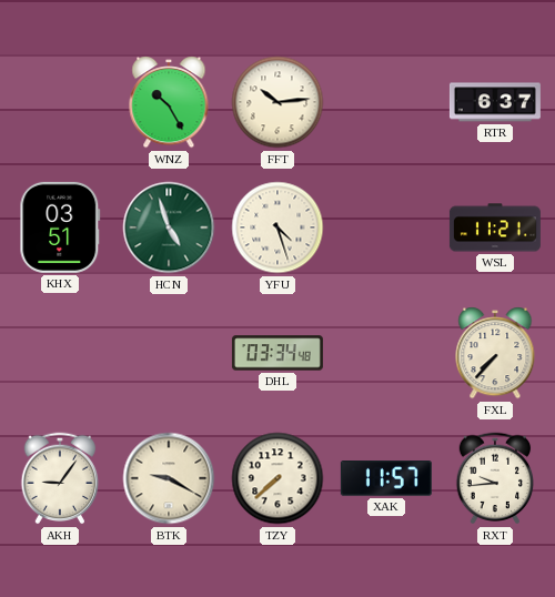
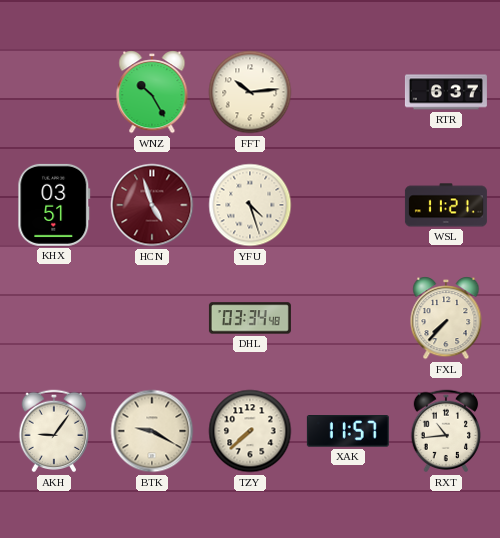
HCN dial: green -> burgundy (152, 205)
RXT: 9:44 -> 10:44 (446, 431)
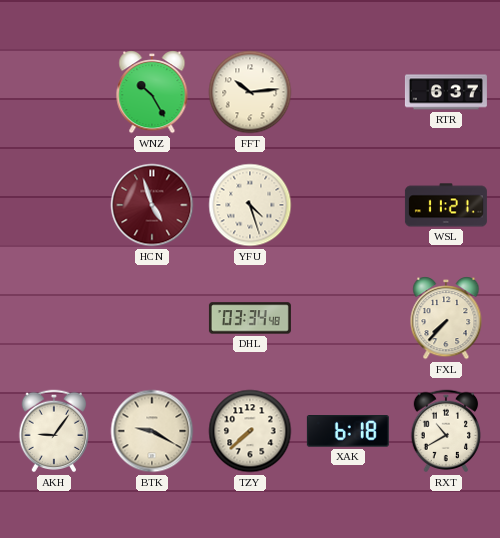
KHX: 03:51 -> none (54, 205)
XAK: 11:57 -> 6:18 (348, 432)
RXT: 10:44 -> 10:40 (446, 431)
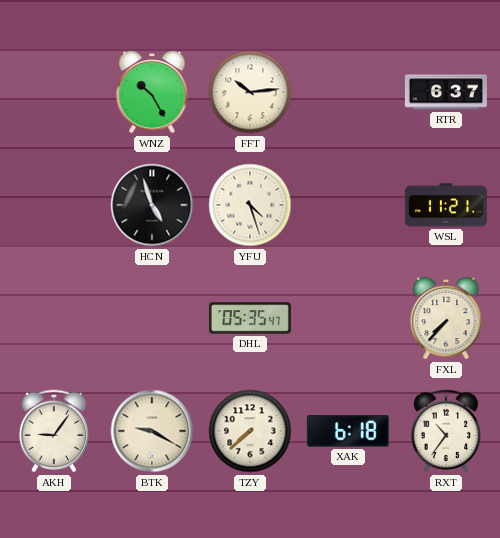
HCN dial: burgundy -> black (152, 205)
DHL: 03:34 -> 05:35 (250, 318)
RXT: 10:40 -> 10:36 (446, 431)
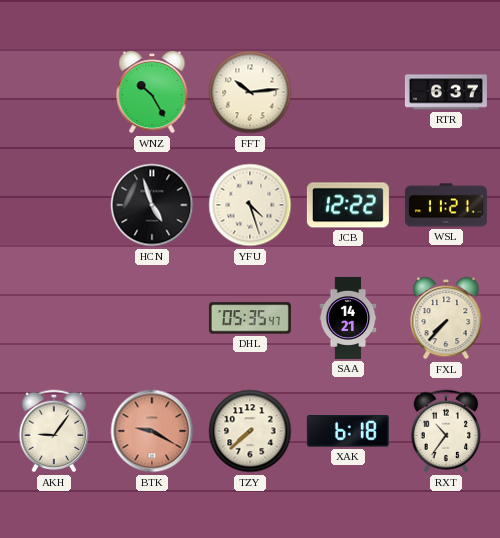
JCB: none -> 12:22 (348, 205)
SAA: none -> 14:21 (348, 318)
BTK dial: cream -> salmon (152, 431)
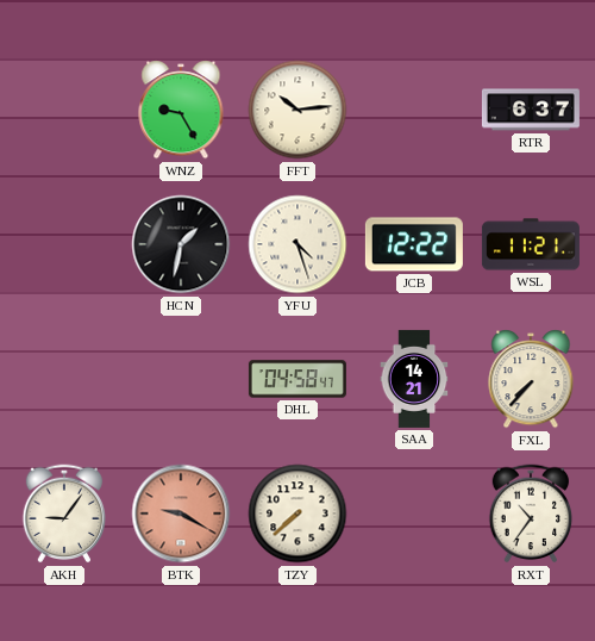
WNZ: 10:25 -> 9:25 (181, 110)
HCN: 4:57 -> 1:32 (181, 244)
DHL: 05:35 -> 04:58 (297, 379)
XAK: 6:18 -> none (348, 432)
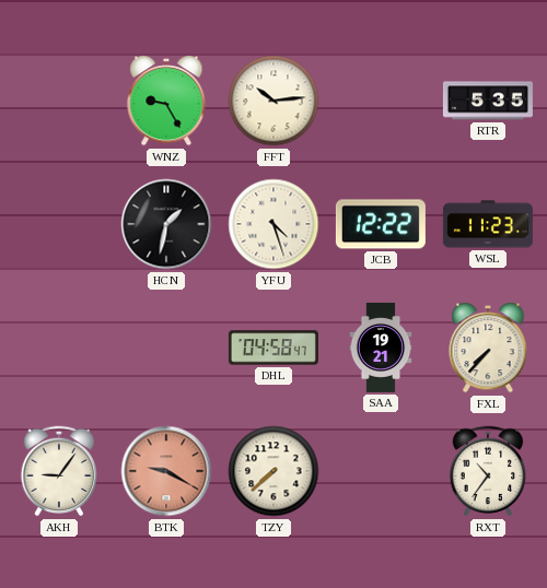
RTR: 6:37 -> 5:35 (488, 101)
WSL: 11:21 -> 11:23 (488, 224)
SAA: 14:21 -> 19:21 (381, 348)
